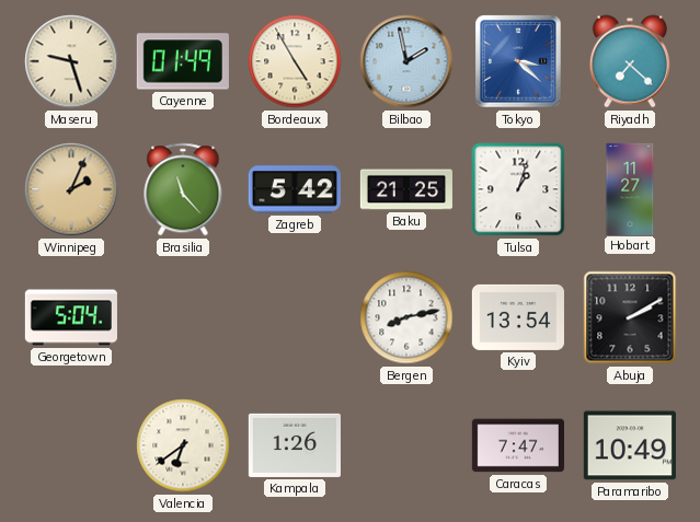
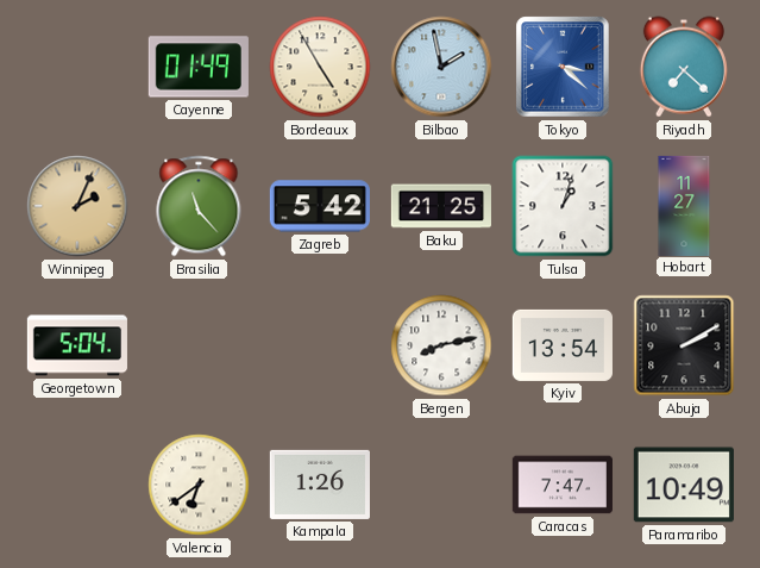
Maseru: 9:27 -> none (71, 61)
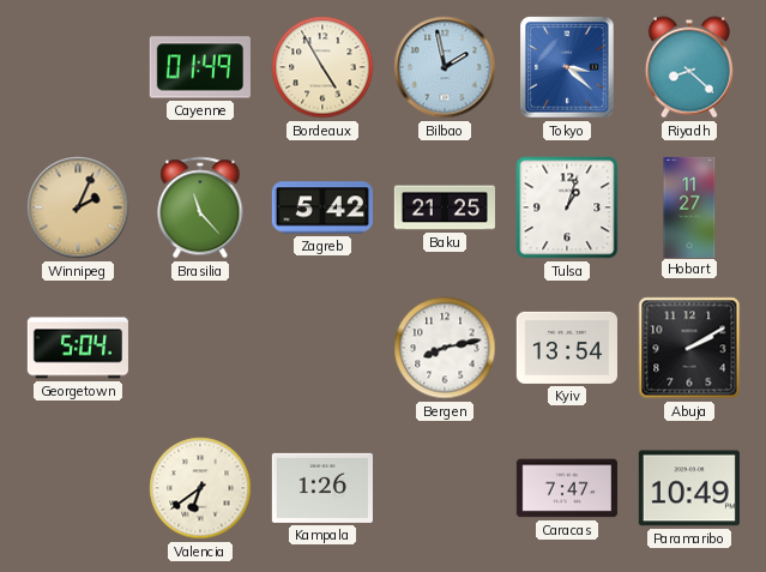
Riyadh: 7:22 -> 8:22 (689, 67)
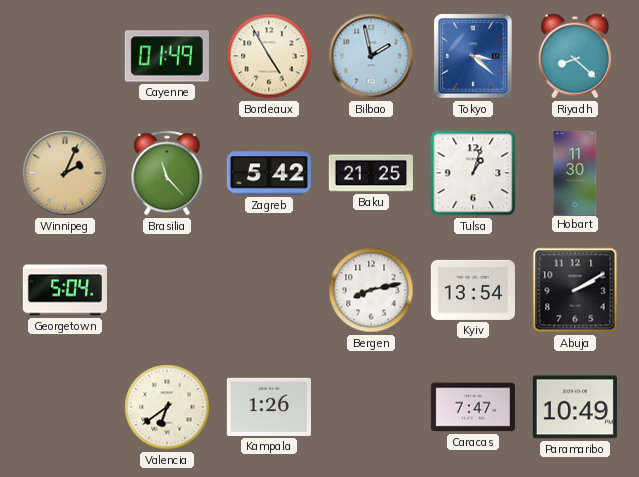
Hobart: 11:27 -> 11:30 (575, 172)
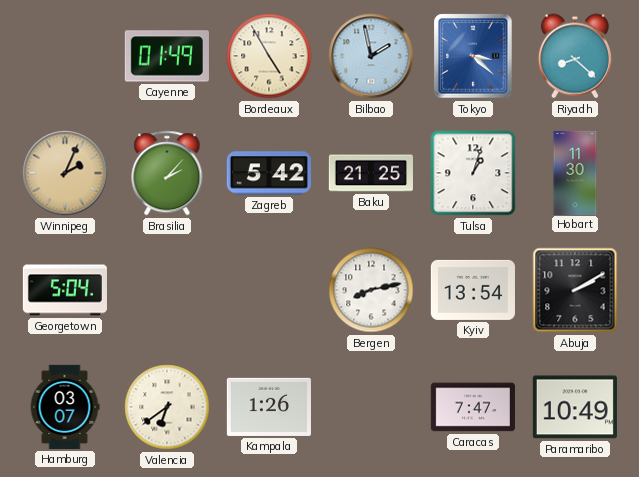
Brasilia: 11:23 -> 2:07 (167, 173)
Hamburg: none -> 03:07 (65, 407)
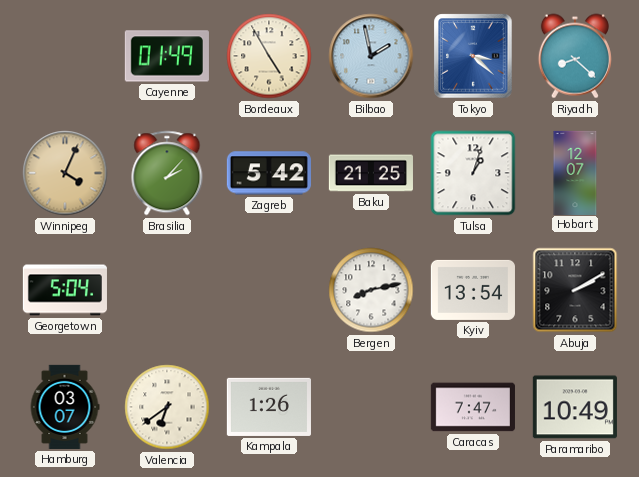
Winnipeg: 2:04 -> 4:04 (65, 173)
Hobart: 11:30 -> 12:07 (575, 172)
